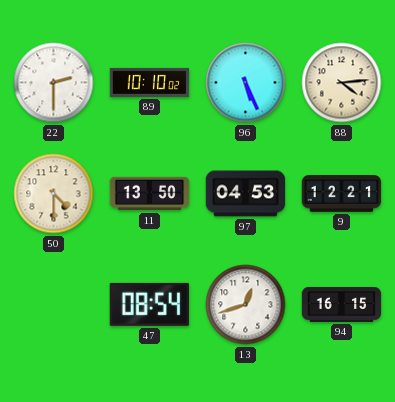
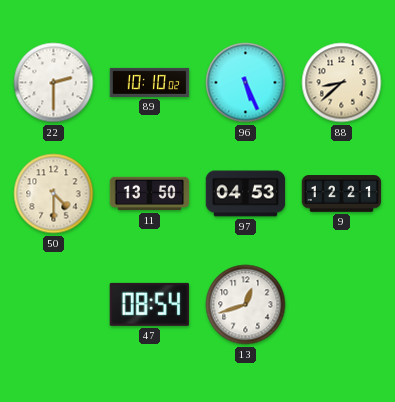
88: 4:14 -> 8:38 (342, 83)
94: 16:15 -> none (342, 304)
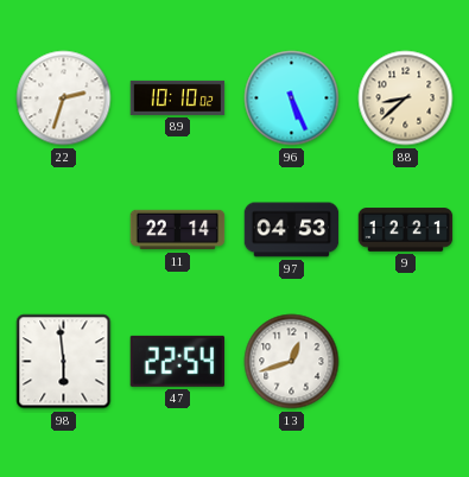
22: 2:30 -> 2:33 (64, 98)
50: 4:30 -> none (54, 194)
11: 13:50 -> 22:14 (178, 230)
98: none -> 5:59 (64, 362)
47: 08:54 -> 22:54 (177, 361)
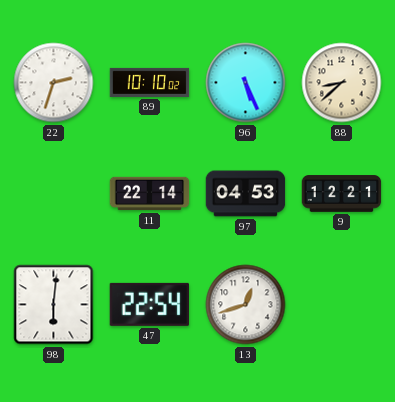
98: 5:59 -> 6:01 (54, 305)
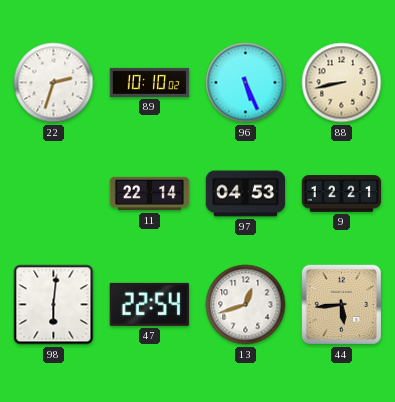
88: 8:38 -> 8:43 (342, 83)
44: none -> 5:44 (342, 305)
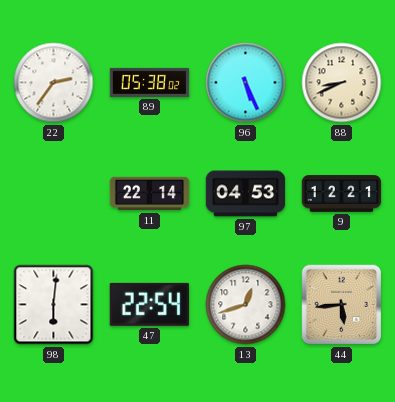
22: 2:33 -> 2:36 (54, 83)
89: 10:10 -> 05:38 (150, 82)
88: 8:43 -> 8:41 (342, 83)
